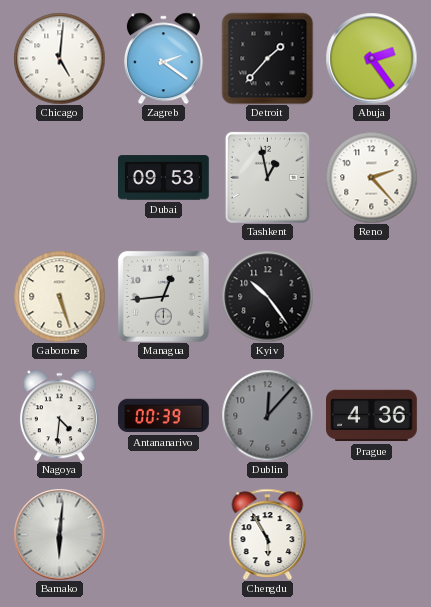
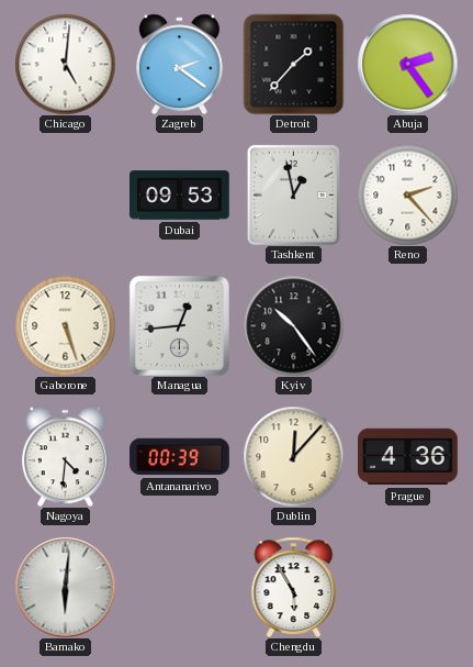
Dublin dial: grey -> cream (293, 456)
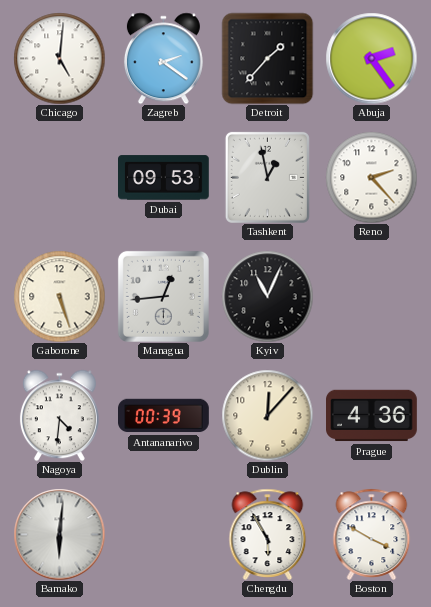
Kyiv: 10:24 -> 11:04 (267, 296)
Boston: none -> 3:50 (372, 534)
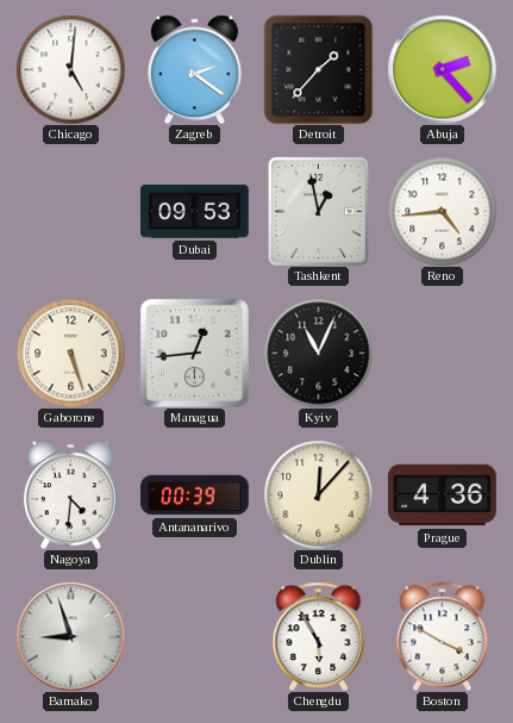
Abuja: 2:24 -> 2:23 (442, 69)
Reno: 2:23 -> 4:44 (442, 211)
Bamako: 6:01 -> 8:57 (70, 636)
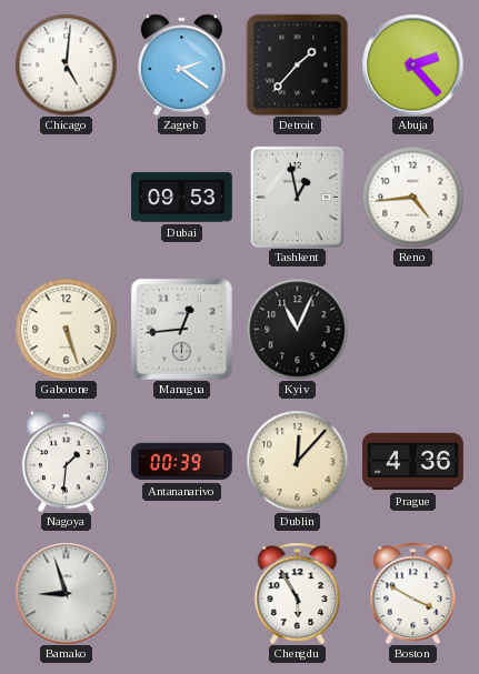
Nagoya: 4:31 -> 1:31 (66, 461)
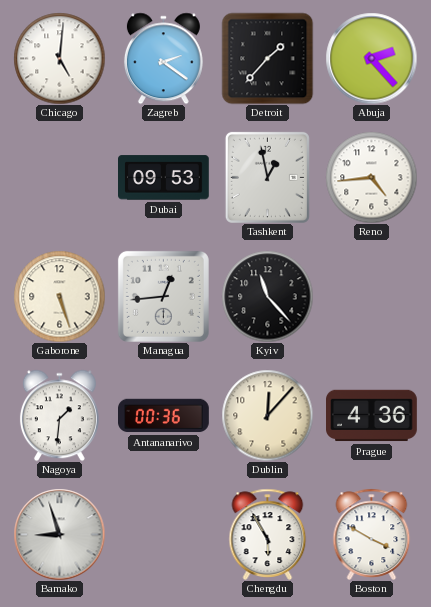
Kyiv: 11:04 -> 11:23 (267, 296)
Antananarivo: 00:39 -> 00:36 (164, 416)
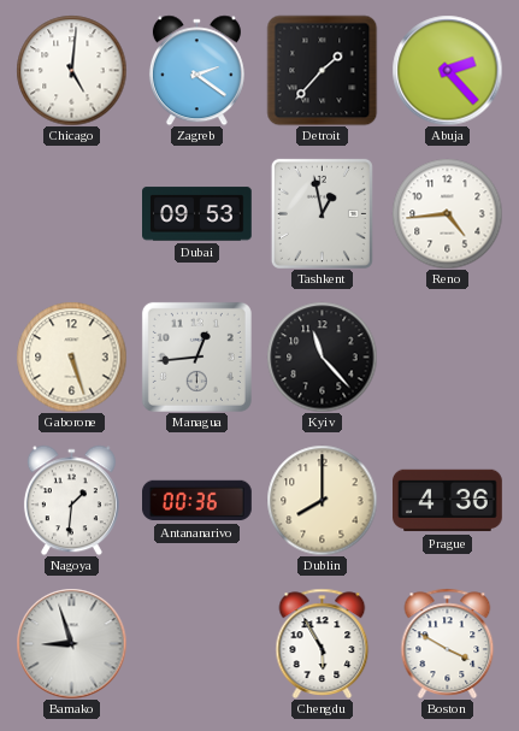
Dublin: 12:07 -> 8:00 (322, 500)
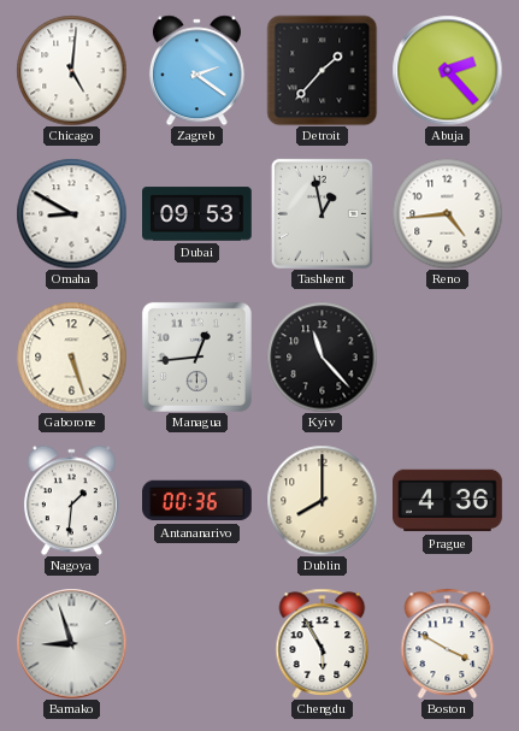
Omaha: none -> 8:50 (71, 213)
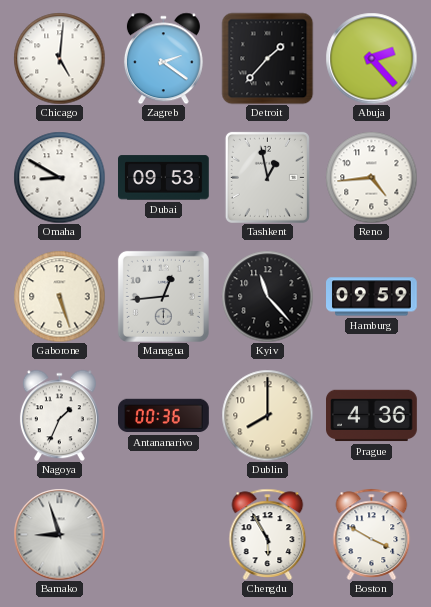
Hamburg: none -> 09:59 (372, 297)
Nagoya: 1:31 -> 1:34 (59, 415)
